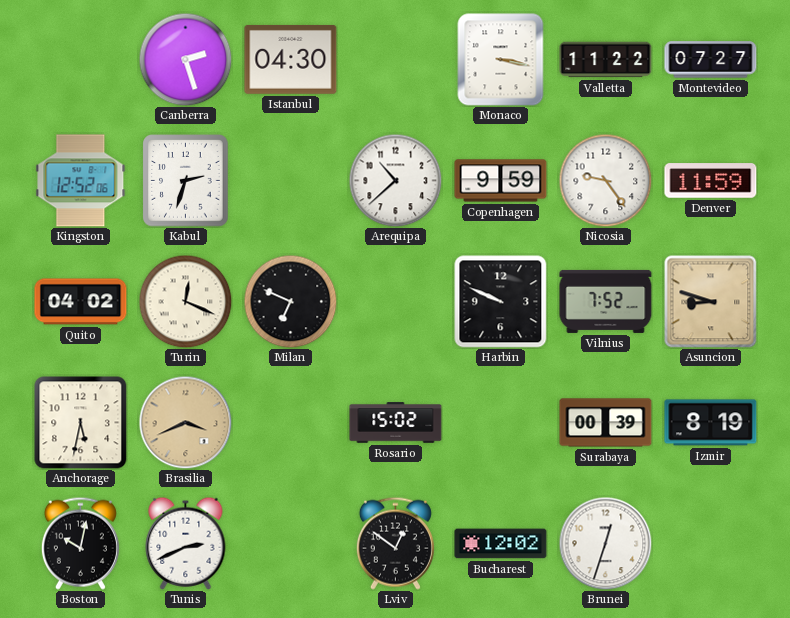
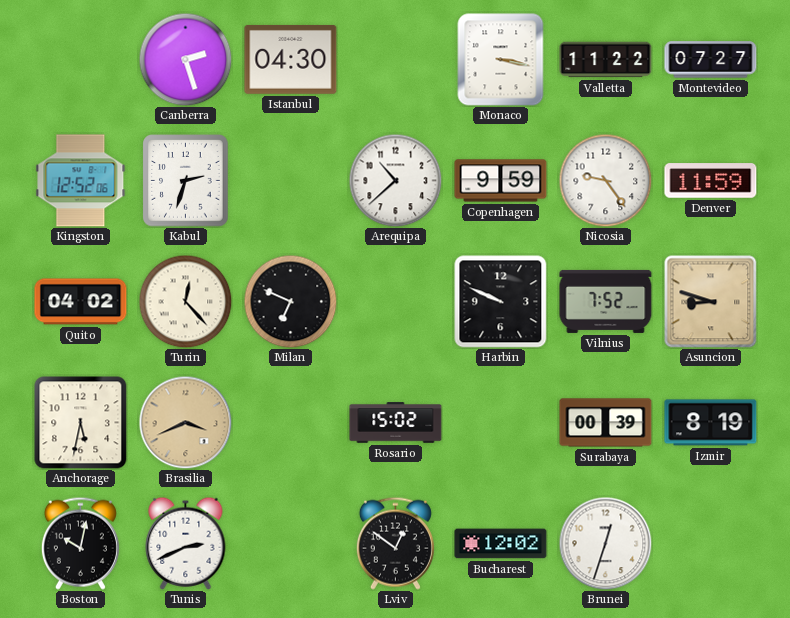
Turin: 12:19 -> 12:23 (185, 301)
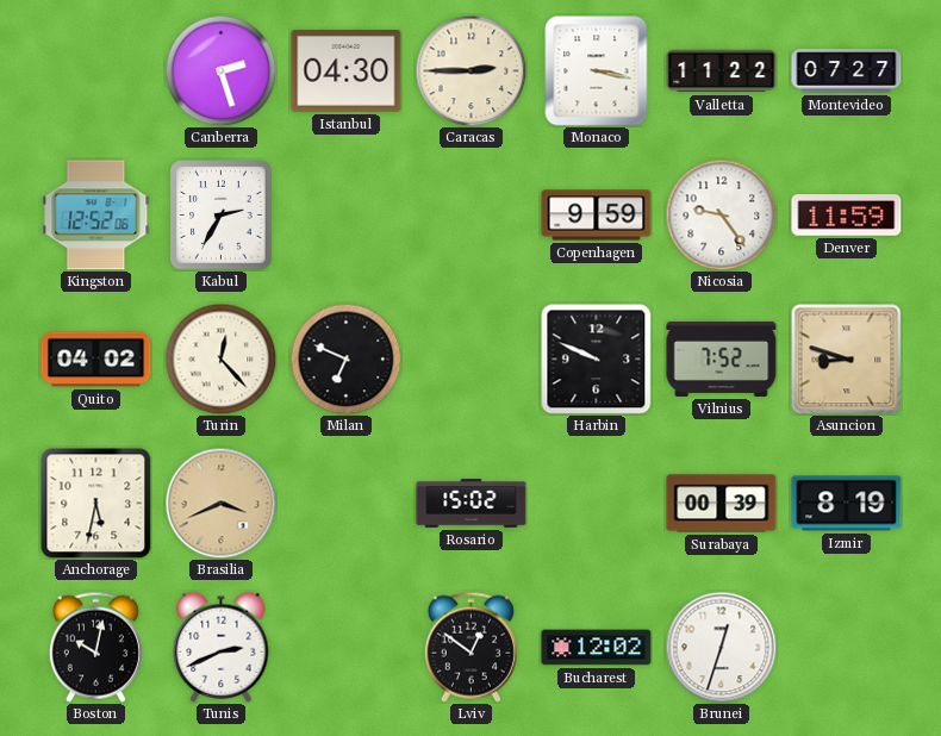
Caracas: none -> 2:45 (470, 70)
Kabul: 2:33 -> 2:35 (222, 216)
Arequipa: 10:38 -> none (395, 180)
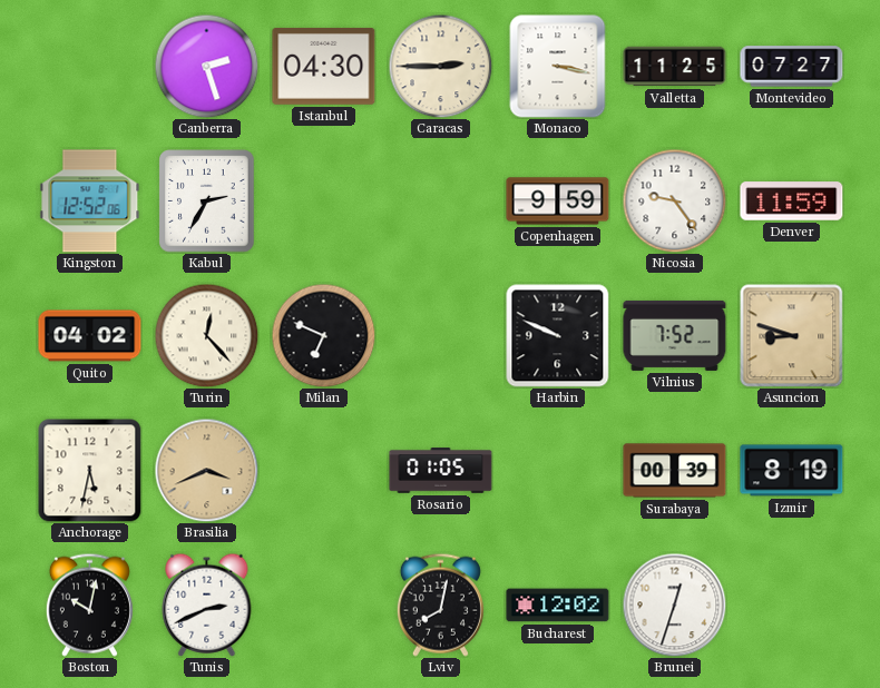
Valletta: 11:22 -> 11:25 (675, 67)
Rosario: 15:02 -> 01:05 (441, 471)
Lviv: 12:51 -> 8:02 (440, 605)
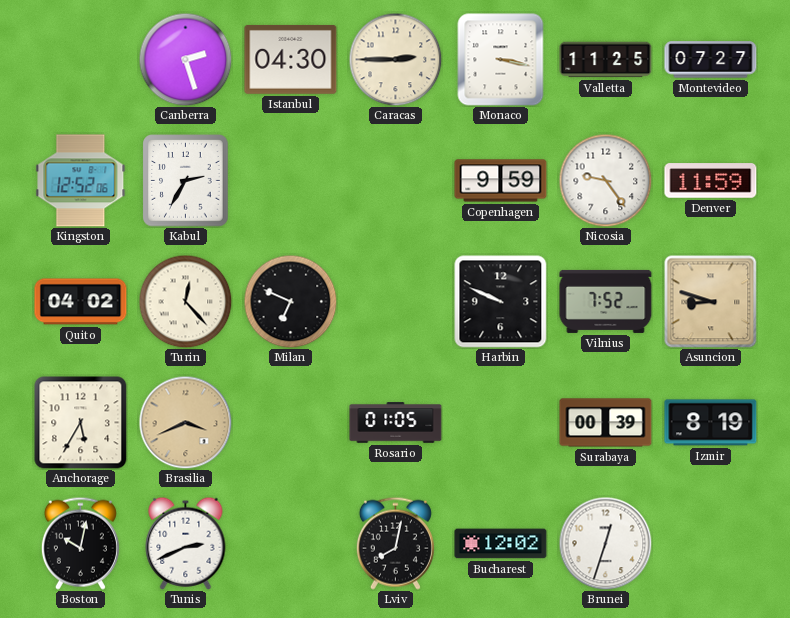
Anchorage: 5:32 -> 5:35 (81, 423)
